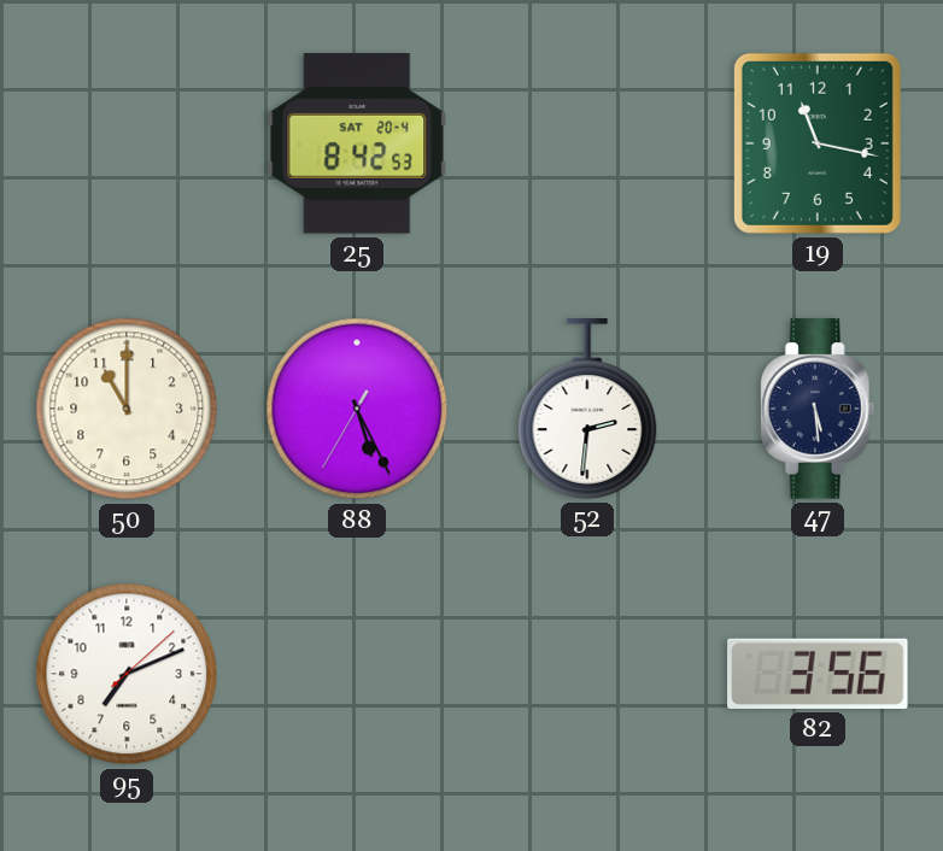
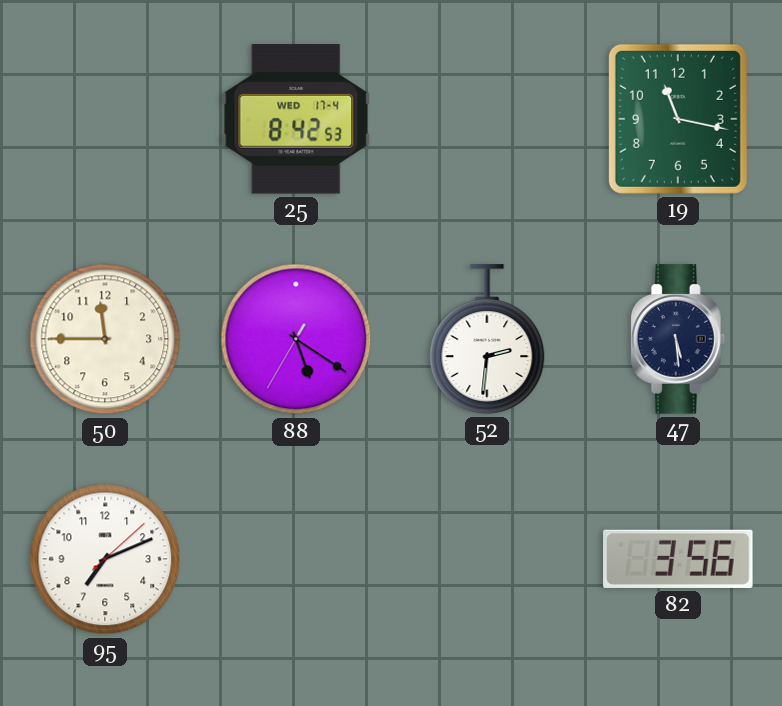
25 date: SAT 20-4 -> WED 17-4 (296, 119)
50: 11:00 -> 11:45 (105, 339)
88: 5:25 -> 5:20 (296, 339)
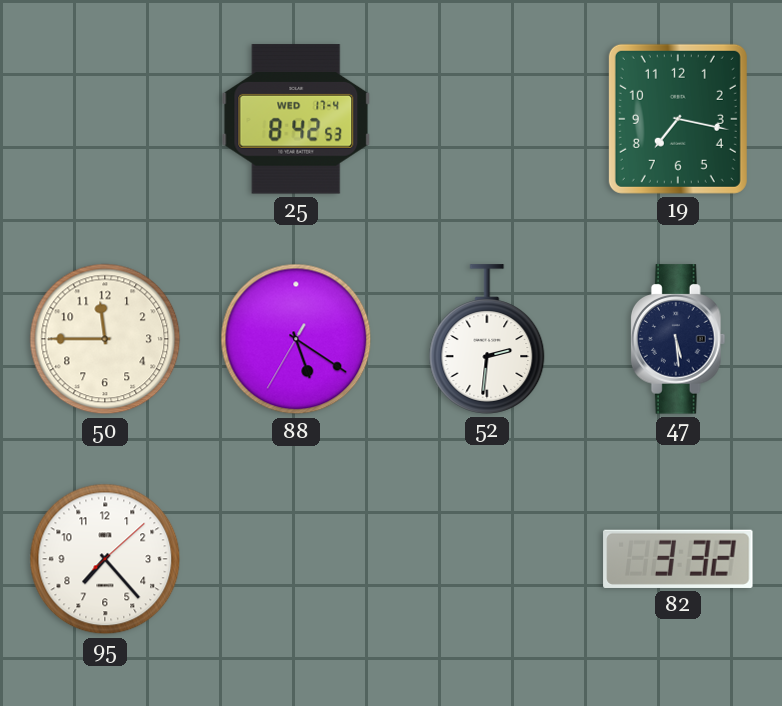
19: 11:17 -> 7:17 (678, 119)
95: 7:11 -> 7:23 (105, 559)
82: 3:56 -> 3:32 (678, 559)
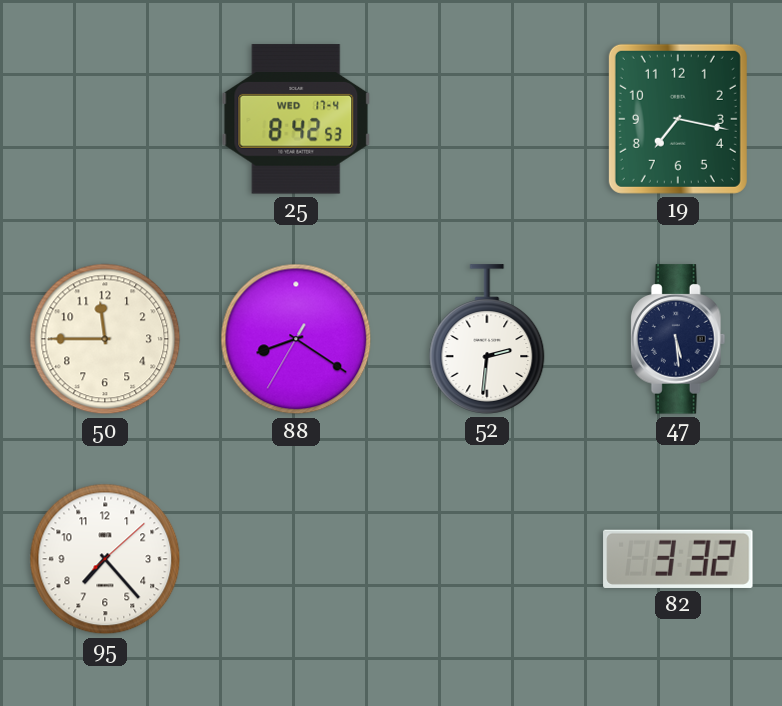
88: 5:20 -> 8:20 (296, 339)
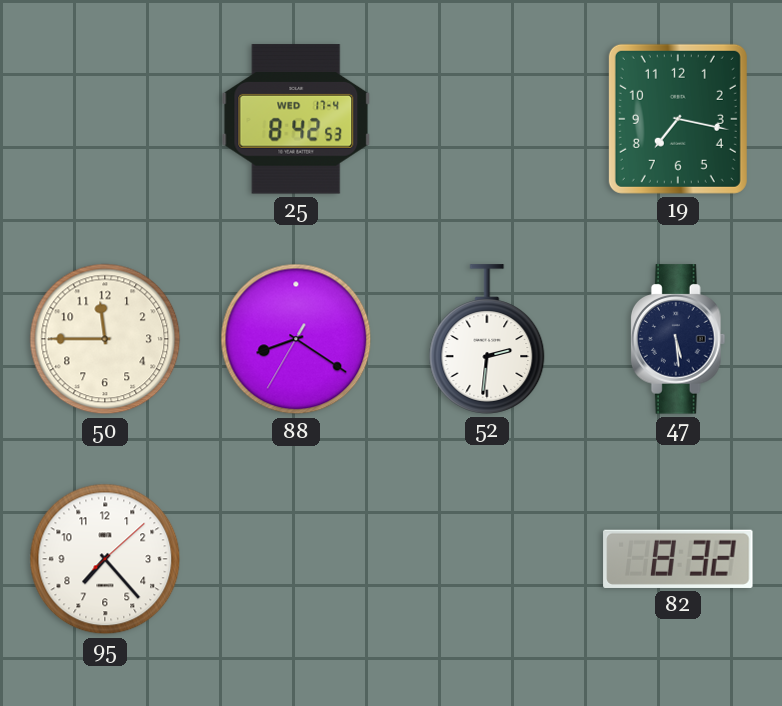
82: 3:32 -> 8:32 (678, 559)
